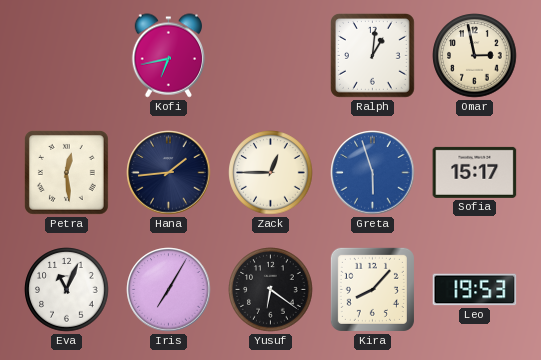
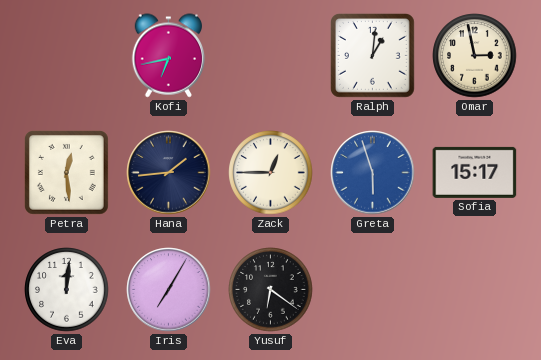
Eva: 11:04 -> 12:01 (67, 290)
Kira: 8:07 -> none (372, 289)
Leo: 19:53 -> none (475, 290)
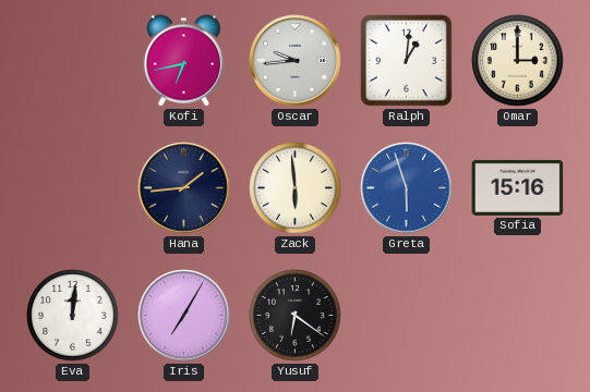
Oscar: none -> 9:44 (296, 61)
Omar: 2:58 -> 3:00 (518, 61)
Petra: 12:29 -> none (66, 172)
Zack: 12:45 -> 5:59 (296, 188)
Sofia: 15:17 -> 15:16 (518, 187)
